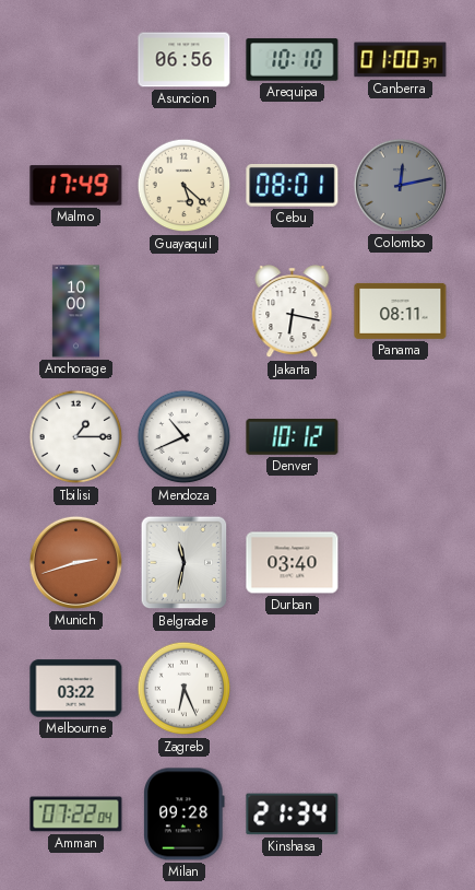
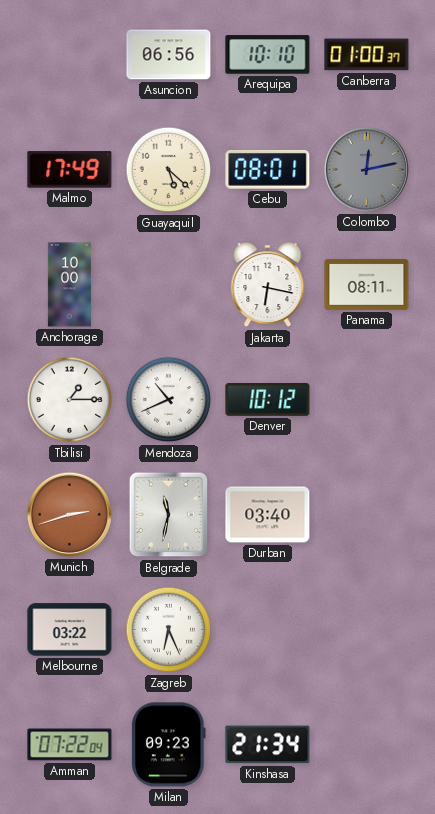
Milan: 09:28 -> 09:23 (169, 745)
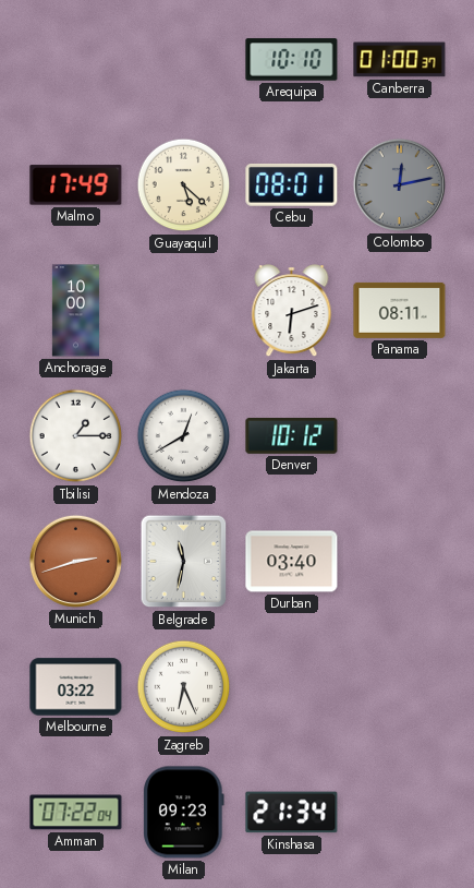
Asuncion: 06:56 -> none (169, 55)
Jakarta: 6:17 -> 6:12 (292, 311)
Mendoza: 10:41 -> 12:40 (184, 436)
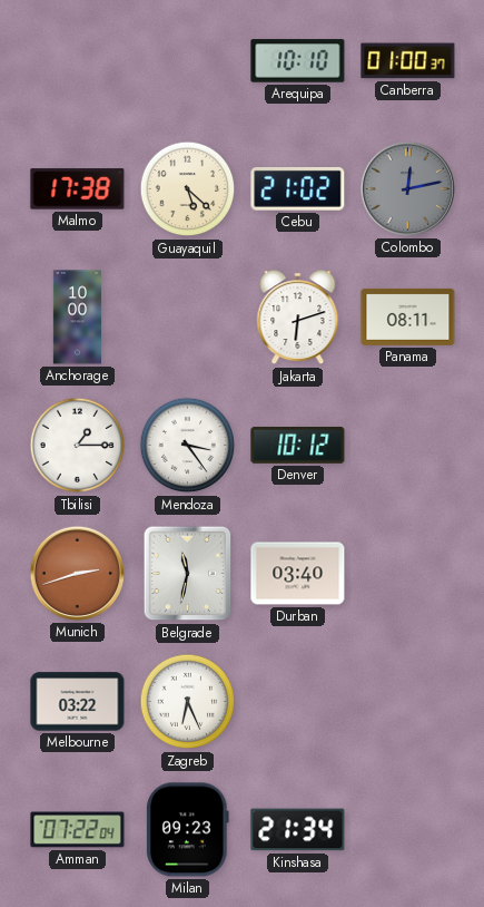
Malmo: 17:49 -> 17:38 (78, 189)
Cebu: 08:01 -> 21:02 (298, 188)
Mendoza: 12:40 -> 3:24 (188, 446)
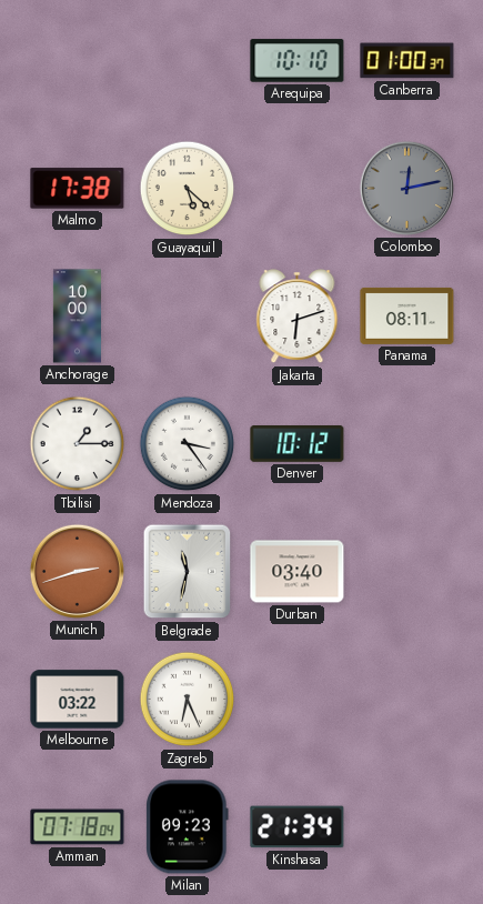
Cebu: 21:02 -> none (298, 188)
Amman: 07:22 -> 07:18 (78, 827)
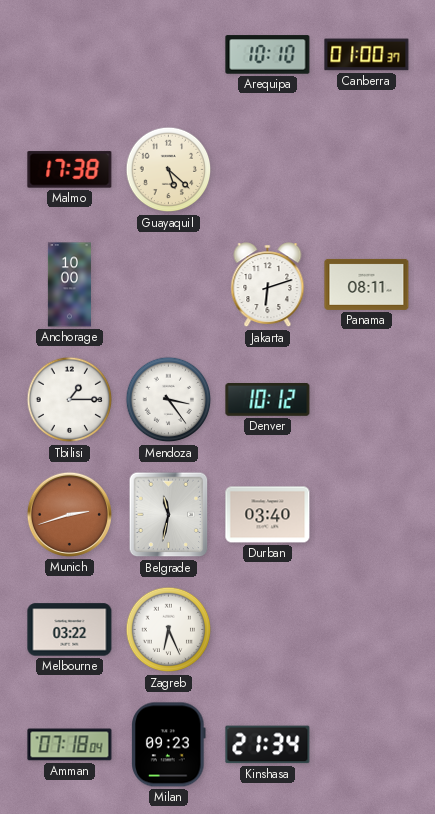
Colombo: 12:13 -> none (406, 188)
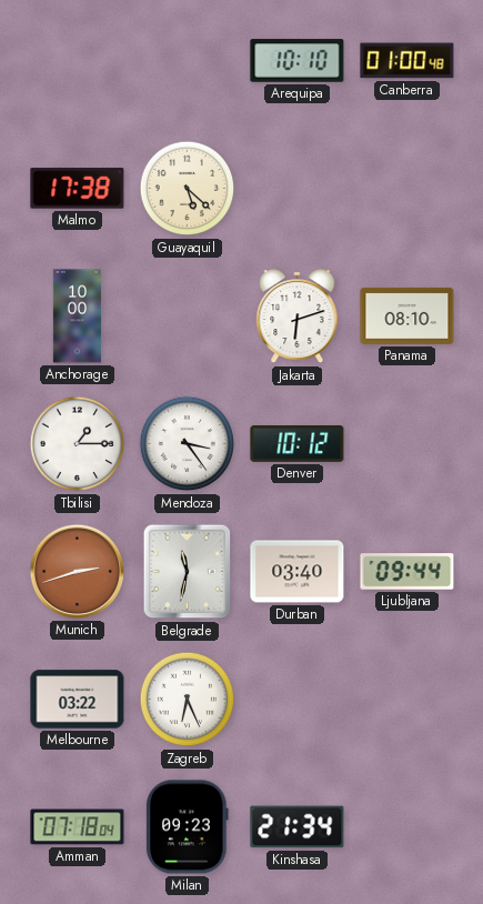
Canberra: 01:00:37 -> 01:00:48 (407, 61)
Panama: 08:11 -> 08:10 (407, 315)
Ljubljana: none -> 09:44 (407, 572)
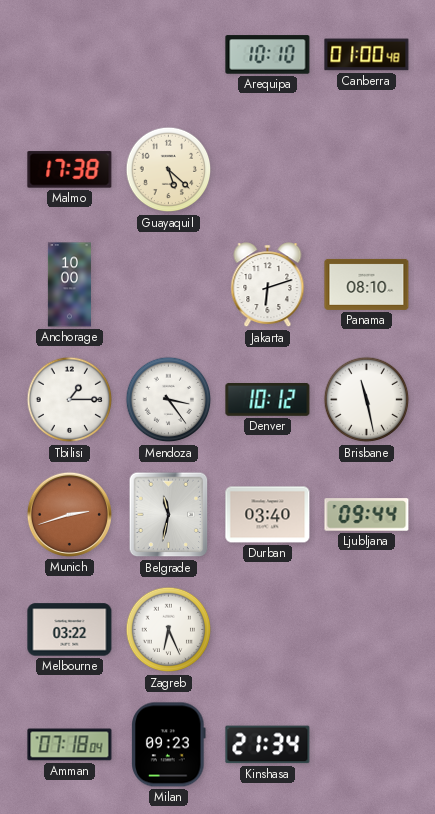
Brisbane: none -> 11:28 (367, 400)
